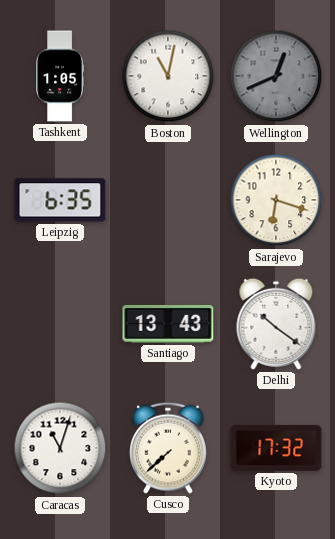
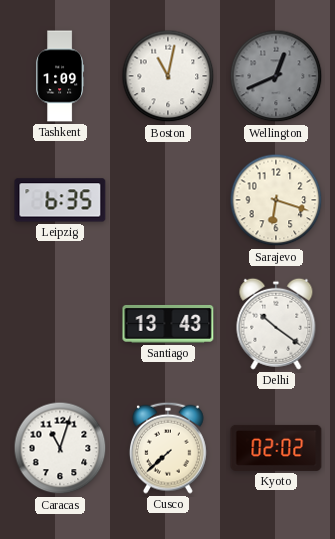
Tashkent: 1:05 -> 1:09 (60, 76)
Kyoto: 17:32 -> 02:02 (276, 448)
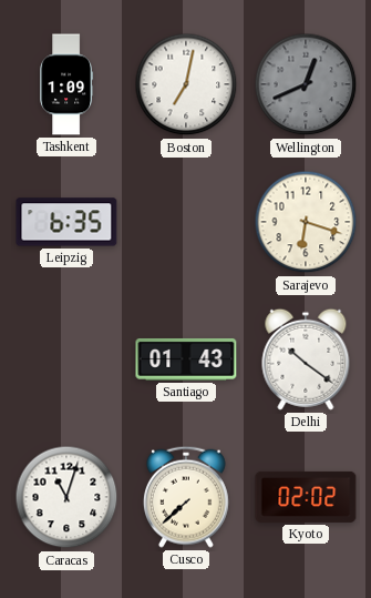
Boston: 11:02 -> 7:02 (186, 84)
Santiago: 13:43 -> 01:43 (186, 359)
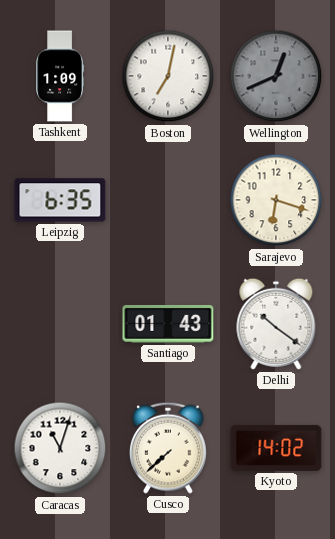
Kyoto: 02:02 -> 14:02 (276, 448)
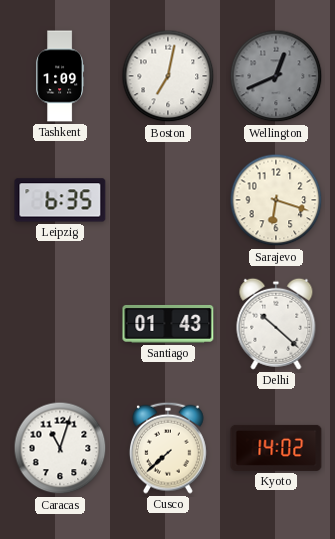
Delhi: 10:21 -> 10:22 (276, 324)
